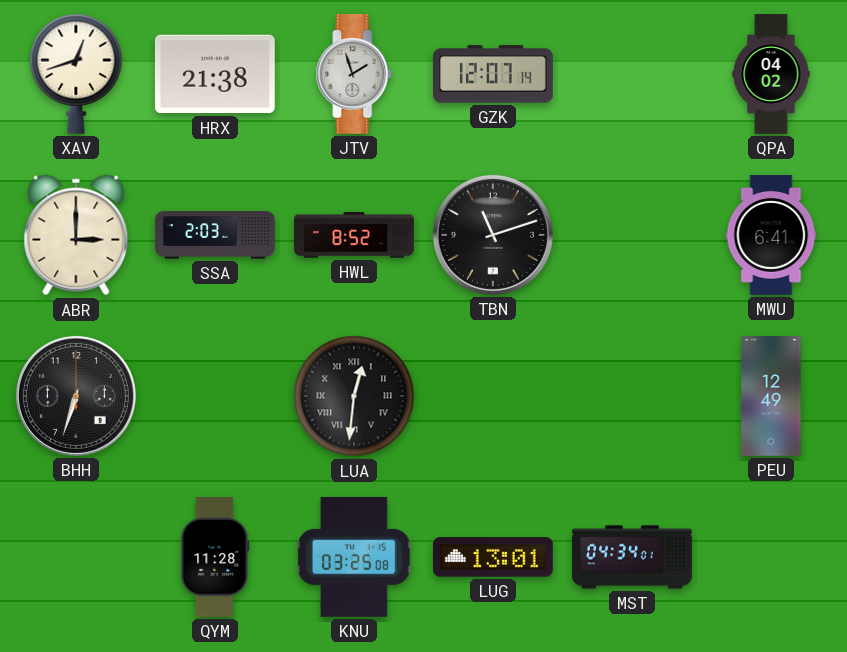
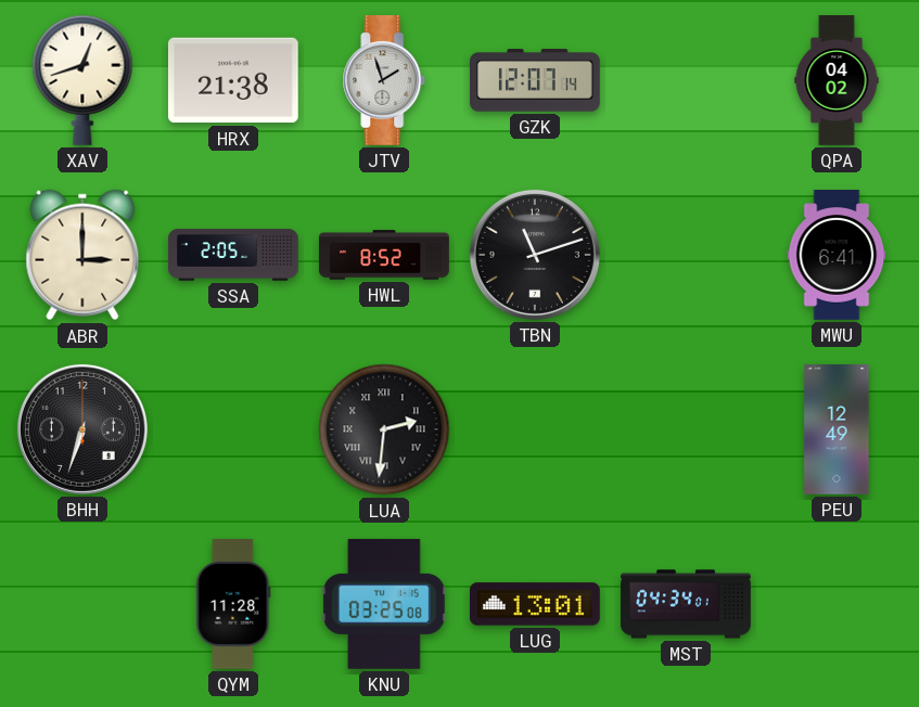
SSA: 2:03 -> 2:05 (233, 255)
LUA: 12:31 -> 2:31 (384, 429)
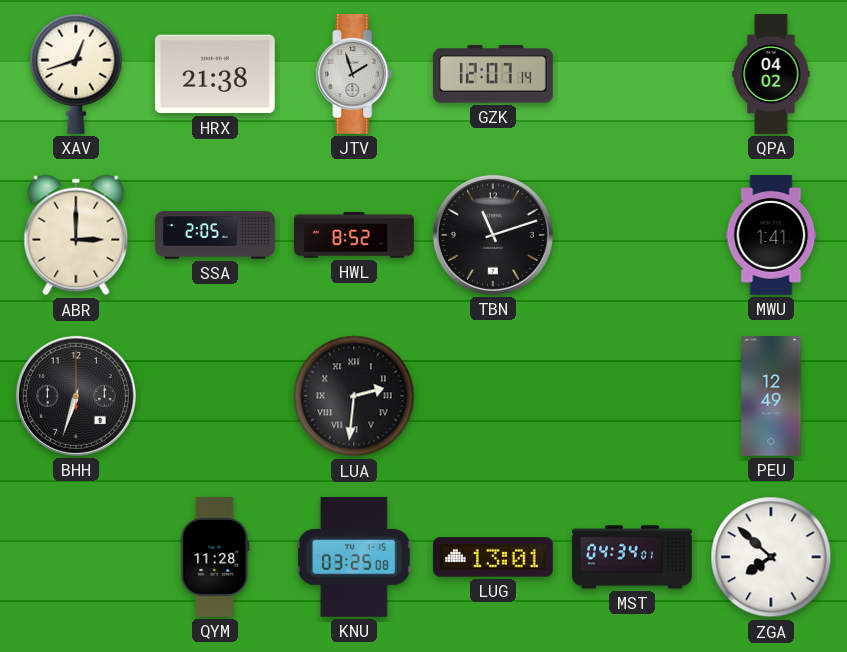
MWU: 6:41 -> 1:41 (771, 235)
ZGA: none -> 7:52 (771, 557)
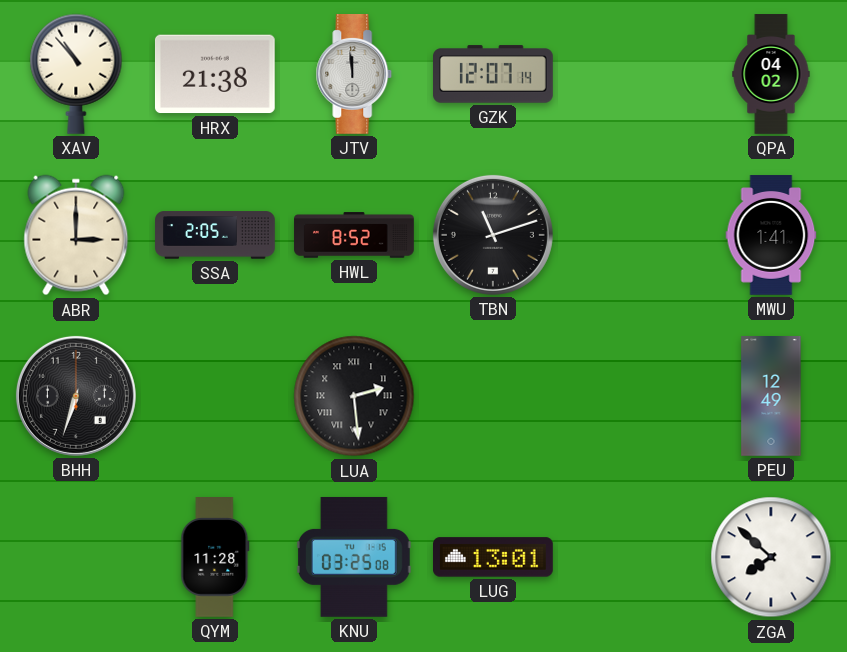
XAV: 12:42 -> 10:53 (76, 74)
JTV: 1:57 -> 11:59 (354, 75)
LUA: 2:31 -> 2:29 (354, 396)
MST: 04:34 -> none (632, 557)
